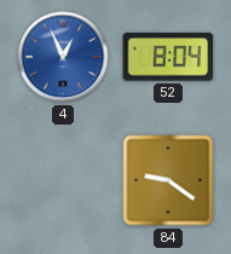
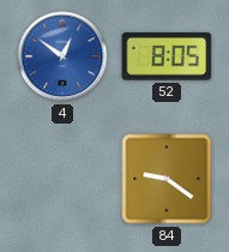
4: 12:56 -> 12:51 (62, 56)
52: 8:04 -> 8:05 (167, 56)
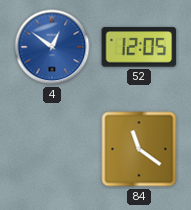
52: 8:05 -> 12:05 (139, 47)
84: 9:21 -> 11:21 (139, 149)
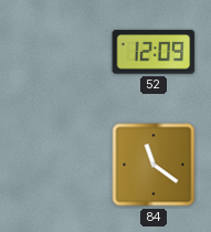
4: 12:51 -> none (52, 47)
52: 12:05 -> 12:09 (154, 52)
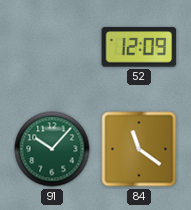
91: none -> 10:07 (52, 149)
